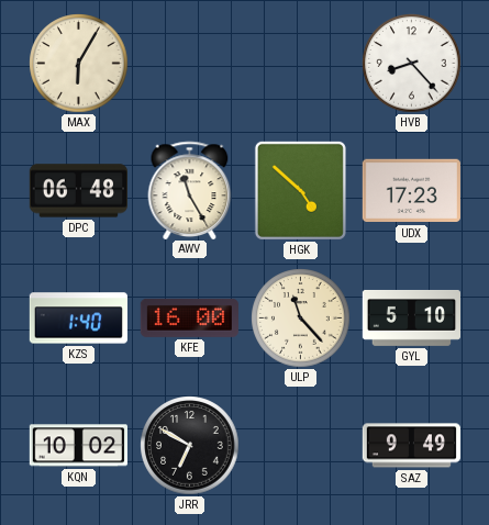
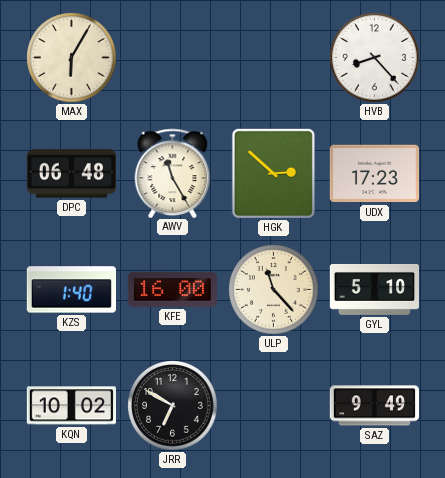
HGK: 4:52 -> 2:52 (273, 173)
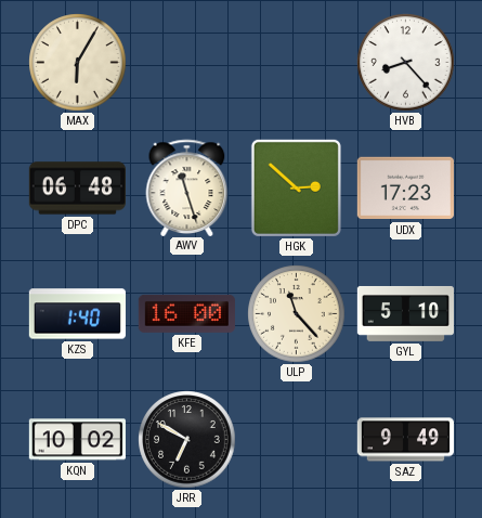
AWV: 11:25 -> 11:27 (187, 187)
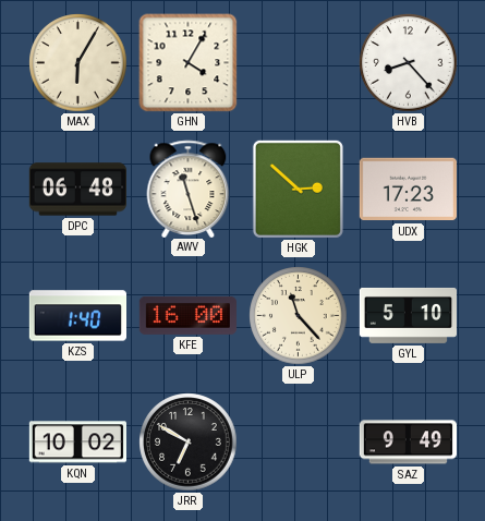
GHN: none -> 4:05 (189, 63)
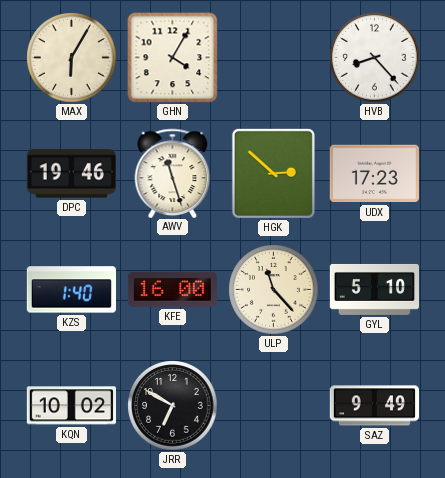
DPC: 06:48 -> 19:46 (71, 174)
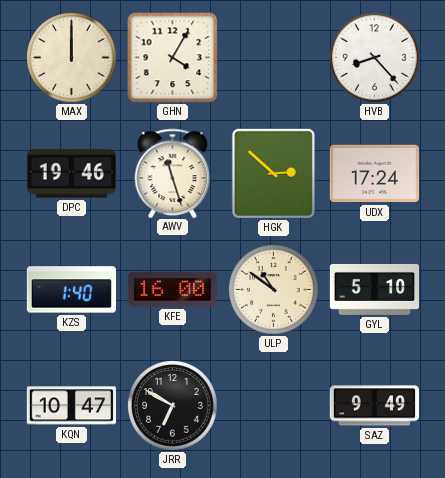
MAX: 6:05 -> 12:00 (72, 58)
UDX: 17:23 -> 17:24 (374, 174)
ULP: 11:23 -> 10:51 (274, 290)
KQN: 10:02 -> 10:47 (71, 406)
